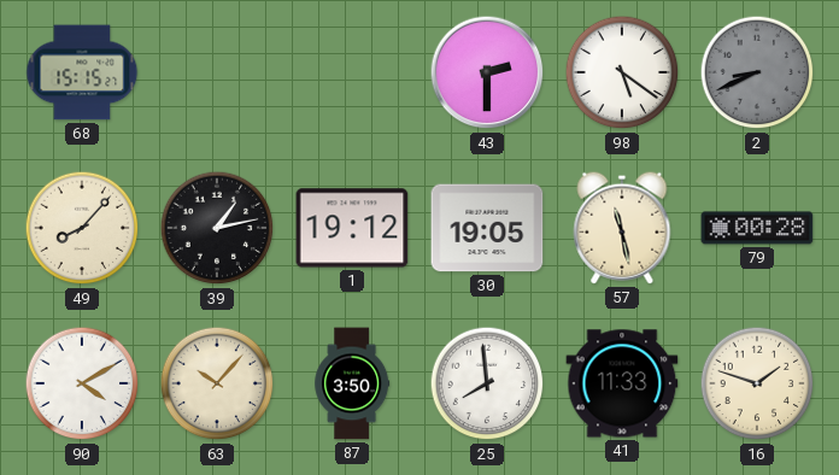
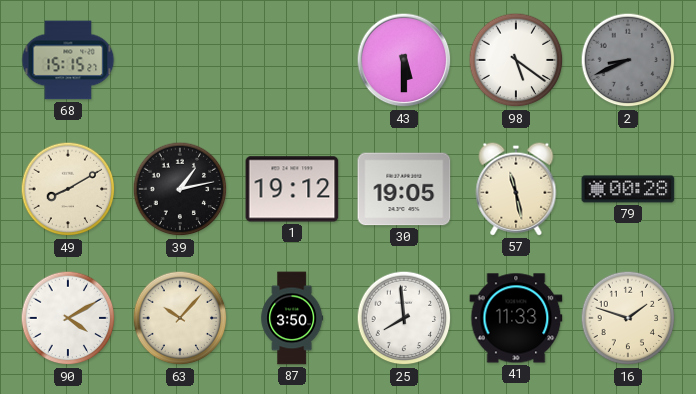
43: 2:30 -> 5:30 (404, 60)
49: 8:07 -> 8:10 (68, 189)
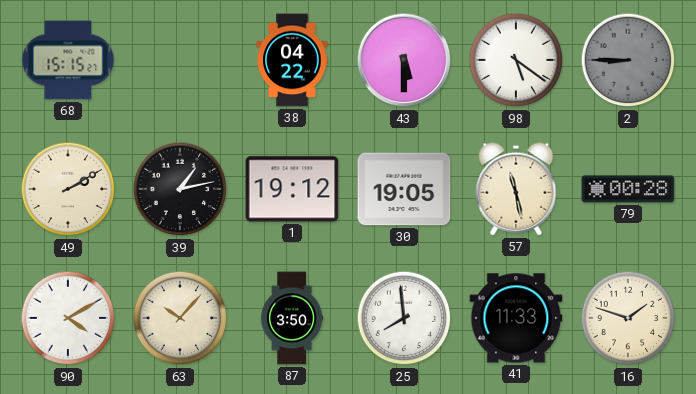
38: none -> 04:22 (292, 60)
2: 8:41 -> 8:45 (628, 60)
49: 8:10 -> 2:10 (68, 189)
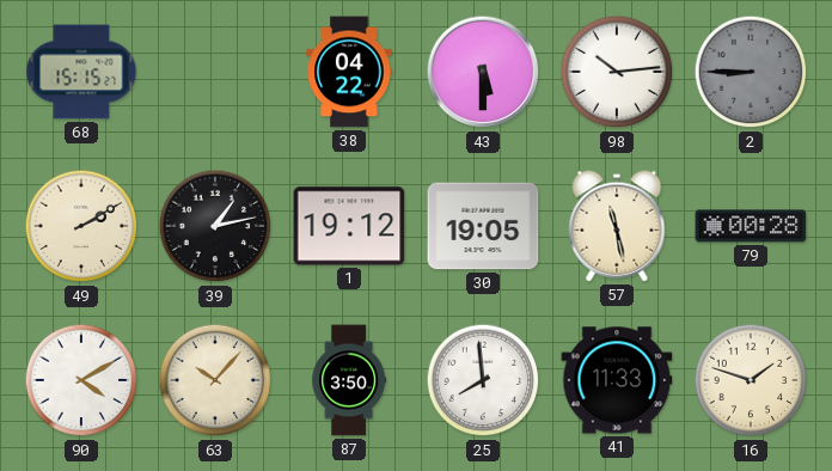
98: 5:21 -> 10:14 (617, 72)
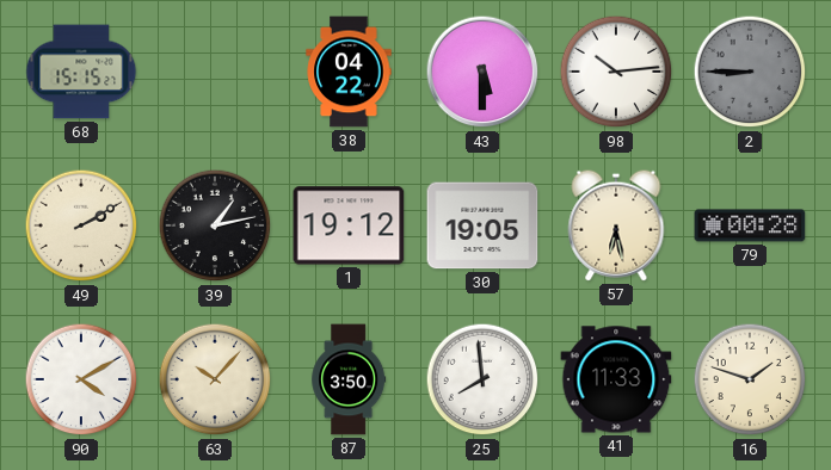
57: 11:28 -> 6:28 (616, 225)
